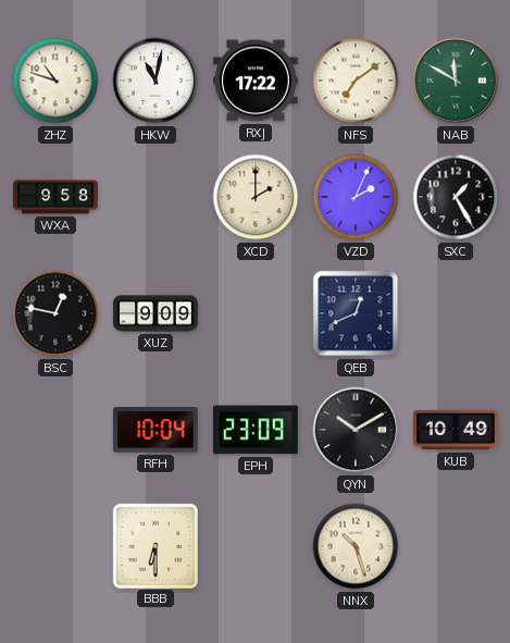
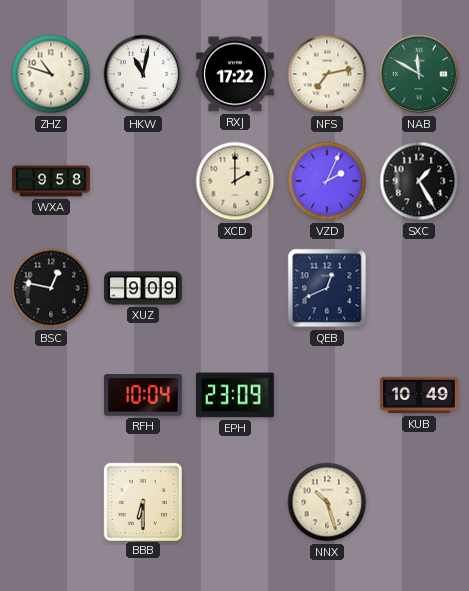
NFS: 7:09 -> 7:13 (327, 74)
QYN: 10:10 -> none (356, 430)
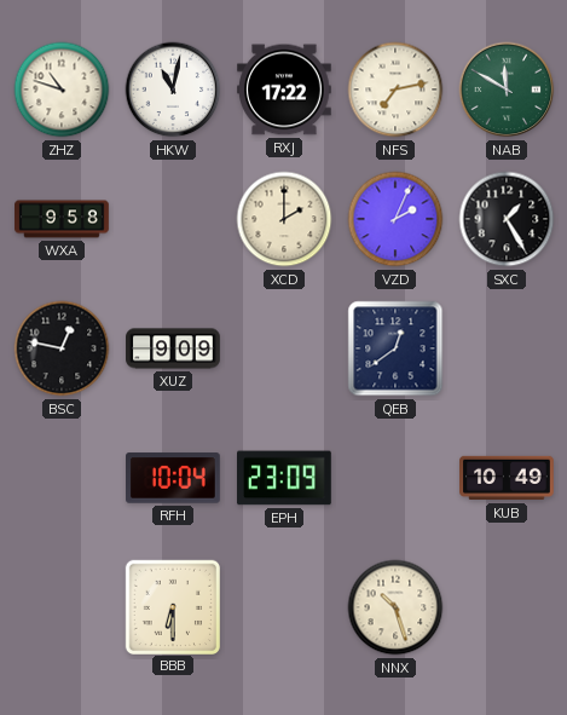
QEB: 12:41 -> 12:39 (395, 348)
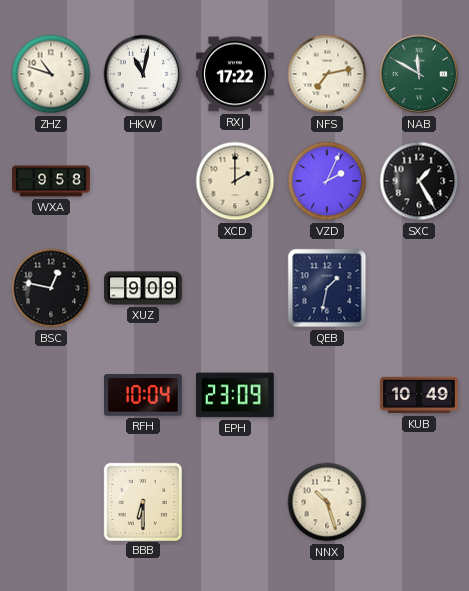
QEB: 12:39 -> 1:32 (327, 288)
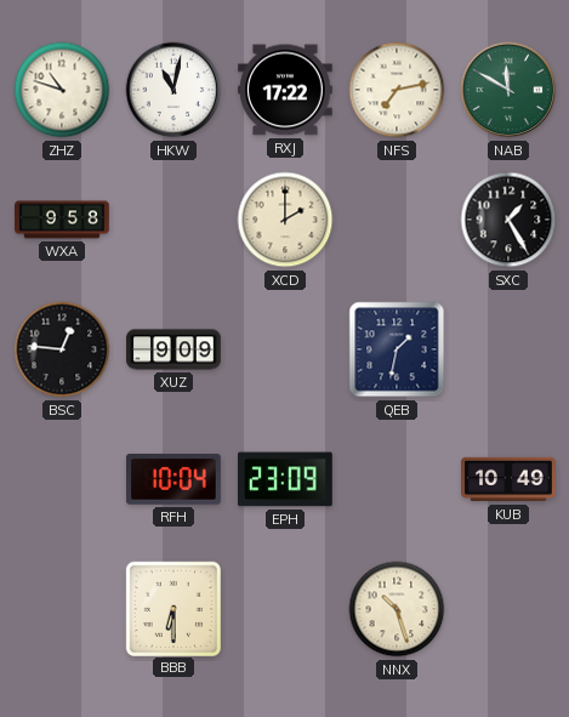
VZD: 2:04 -> none (327, 181)
BSC: 12:47 -> 12:46 (62, 349)
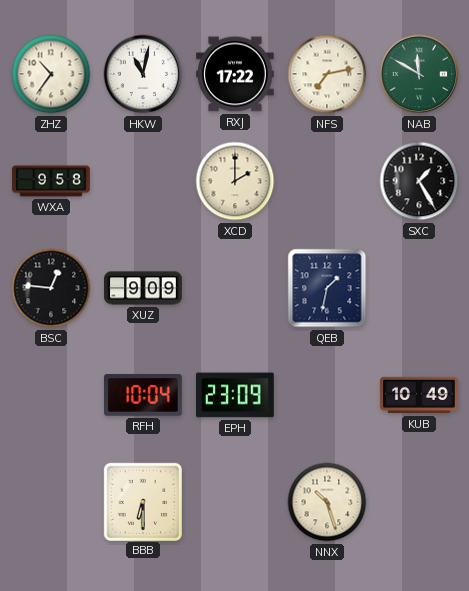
ZHZ: 10:48 -> 10:36 (51, 74)
